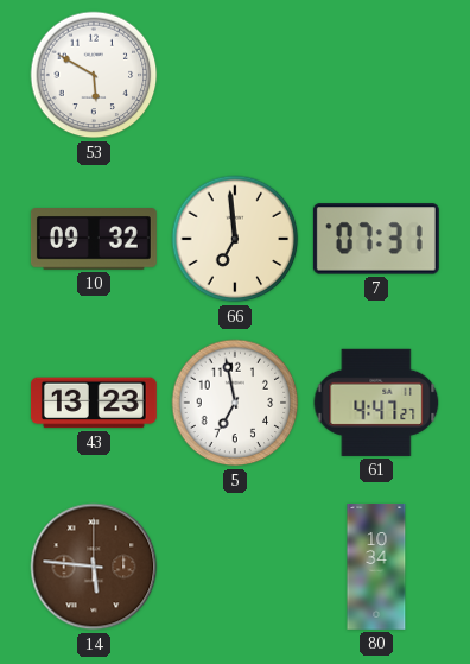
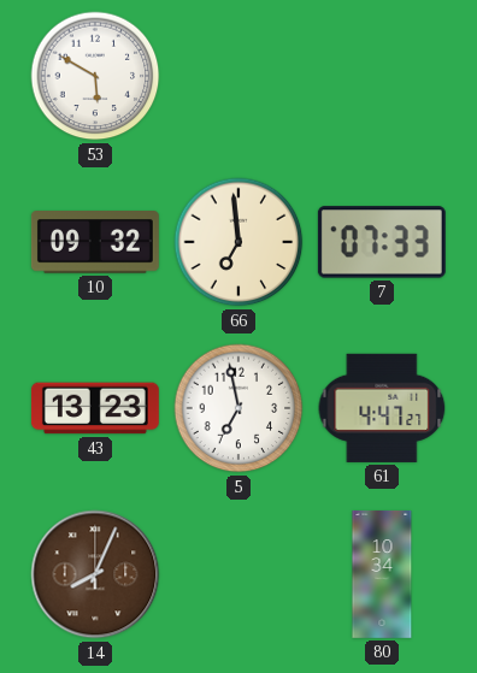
7: 07:31 -> 07:33 (382, 242)
14: 5:46 -> 8:04 (95, 574)
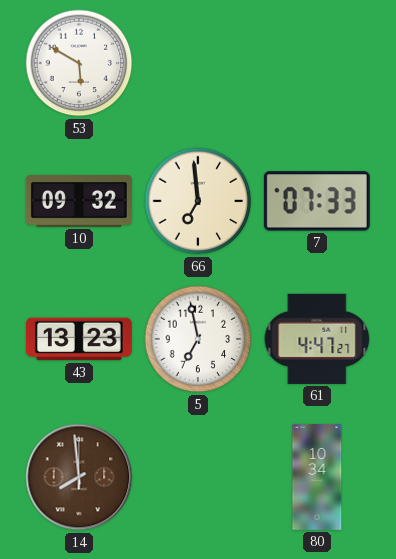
14: 8:04 -> 7:59 (79, 477)
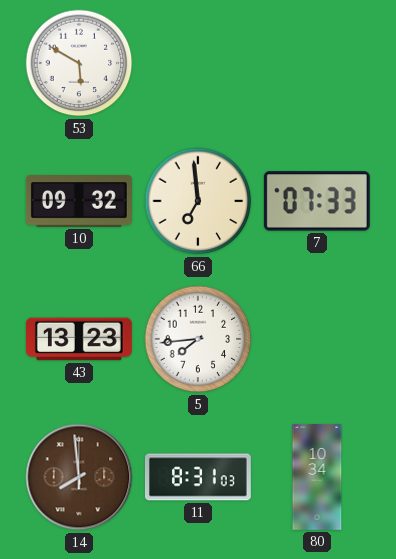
5: 6:58 -> 7:44 (198, 339)
61: 4:47 -> none (317, 339)
11: none -> 8:31 (198, 477)
